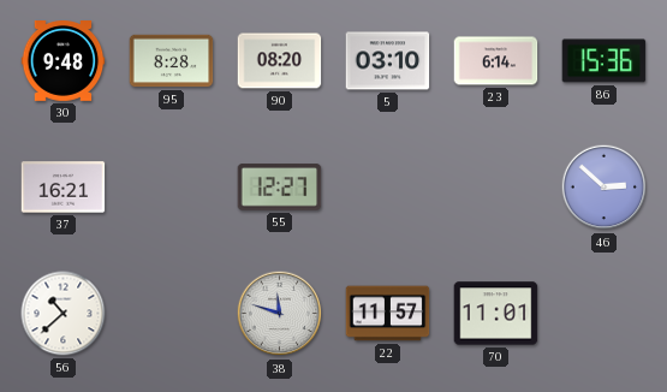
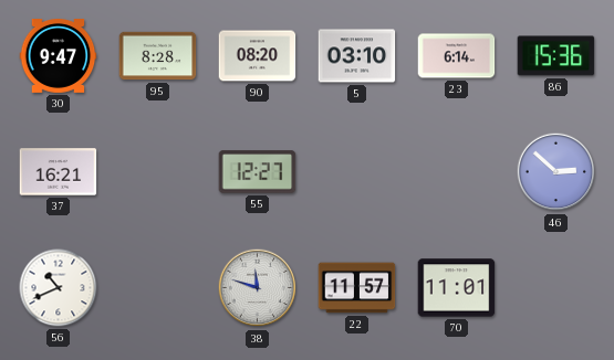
30: 9:48 -> 9:47 (59, 56)
56: 10:38 -> 10:41 (59, 288)
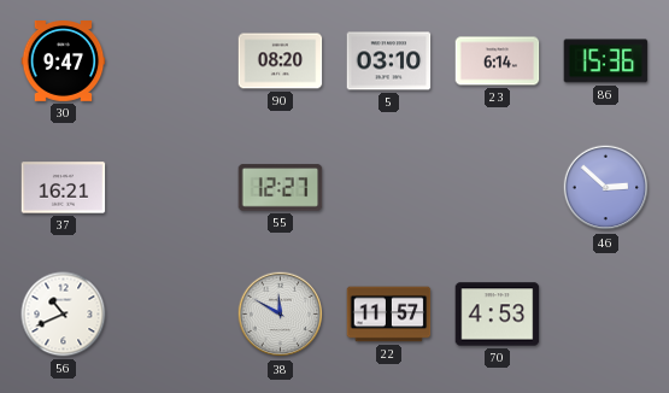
95: 8:28 -> none (158, 56)
38: 11:48 -> 11:50 (281, 315)
70: 11:01 -> 4:53 (498, 315)
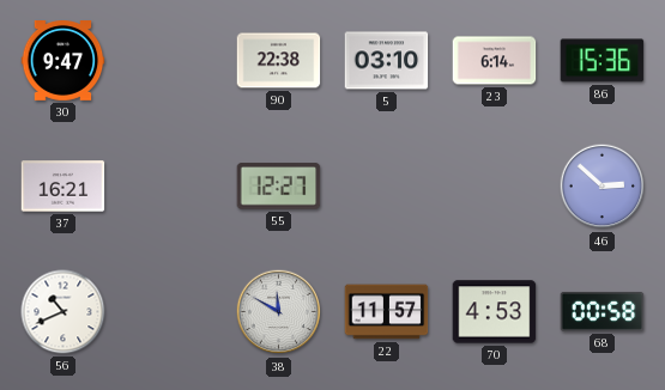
90: 08:20 -> 22:38 (279, 61)
68: none -> 00:58 (603, 311)
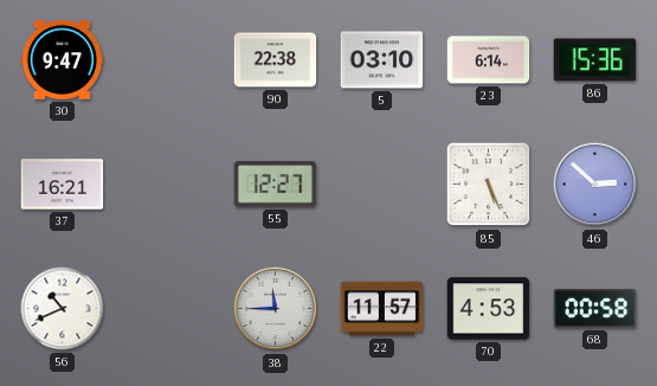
85: none -> 5:26 (489, 185)
38: 11:50 -> 11:45 (276, 309)
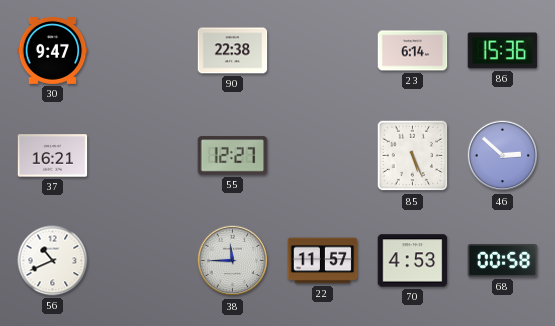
5: 03:10 -> none (382, 60)
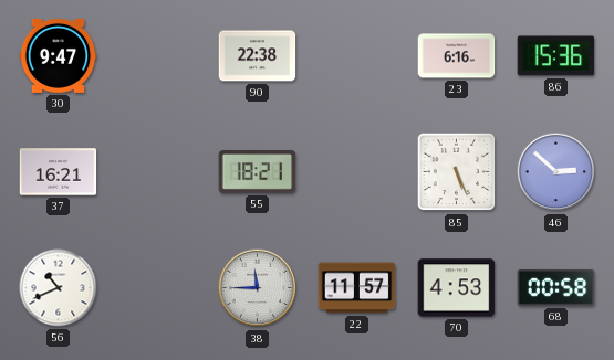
23: 6:14 -> 6:16 (457, 56)
55: 12:27 -> 18:21 (258, 172)
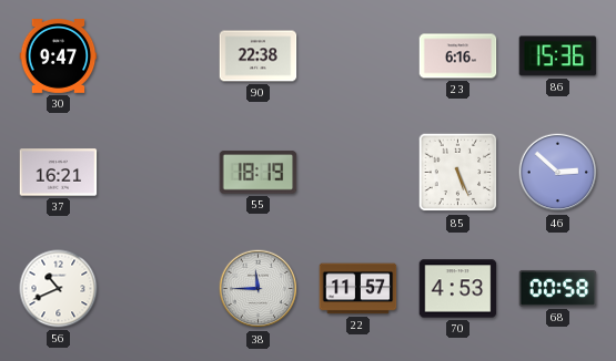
55: 18:21 -> 18:19 (259, 173)
